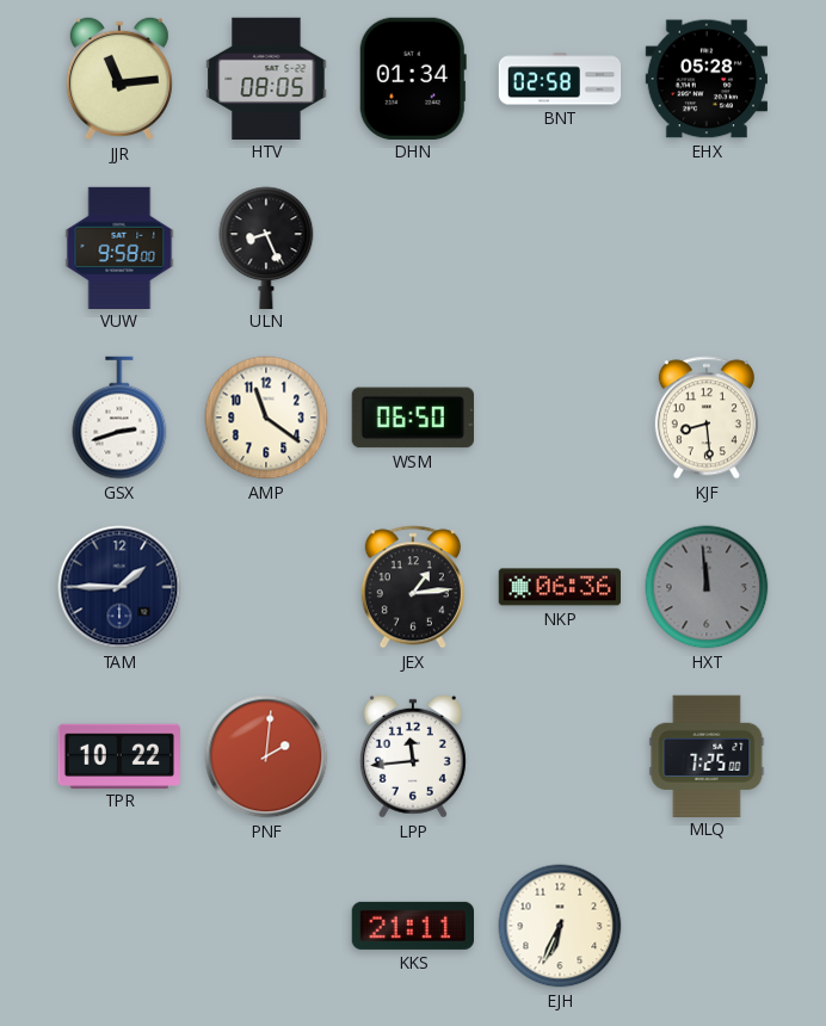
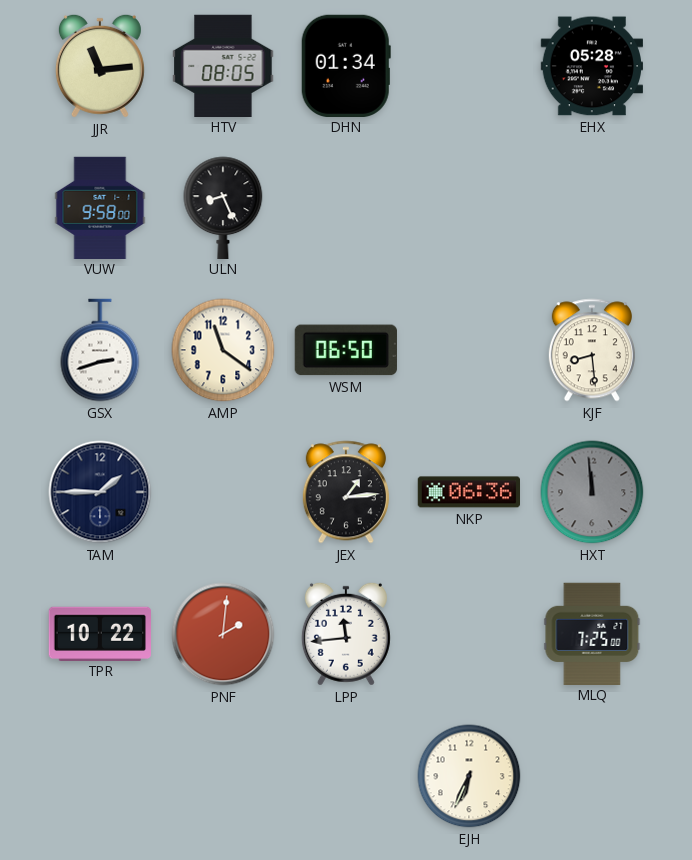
BNT: 02:58 -> none (560, 79)
KKS: 21:11 -> none (412, 926)
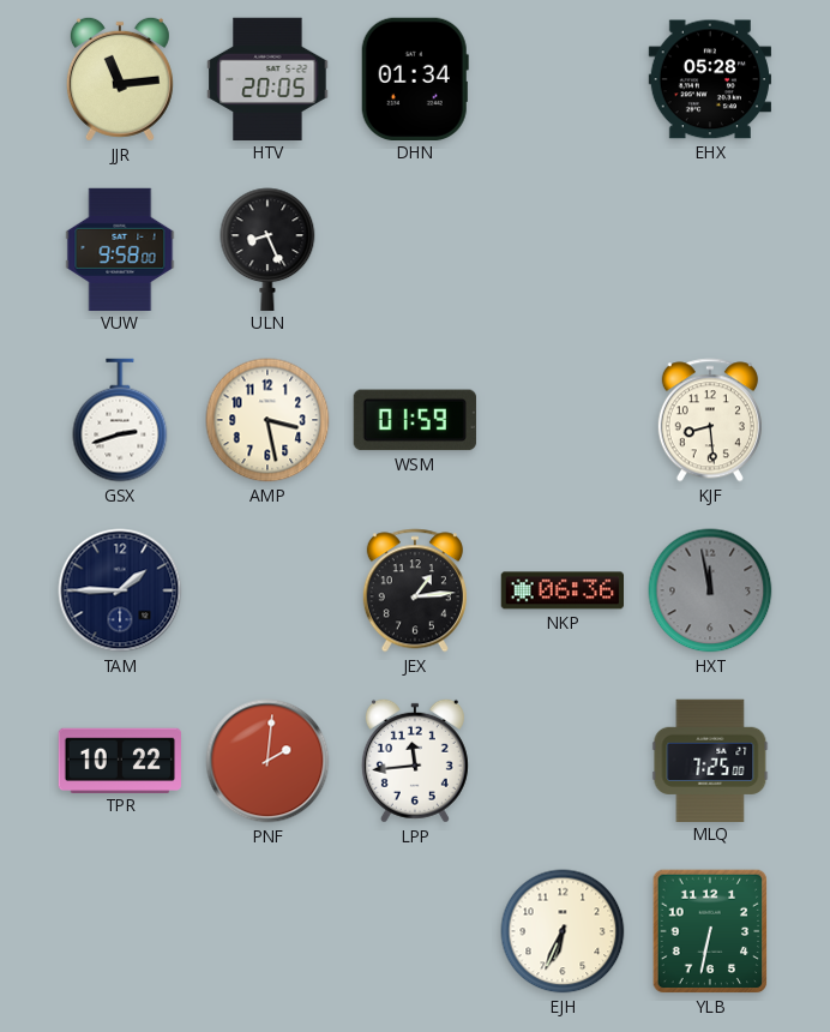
HTV: 08:05 -> 20:05 (267, 78)
AMP: 11:21 -> 3:28 (267, 420)
WSM: 06:50 -> 01:59 (415, 420)
HXT: 11:59 -> 11:58 (710, 590)
YLB: none -> 6:32 (710, 931)
